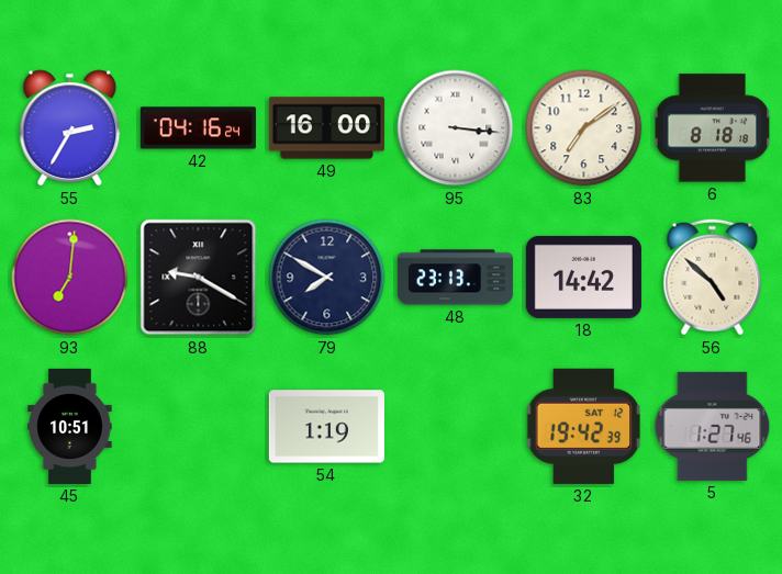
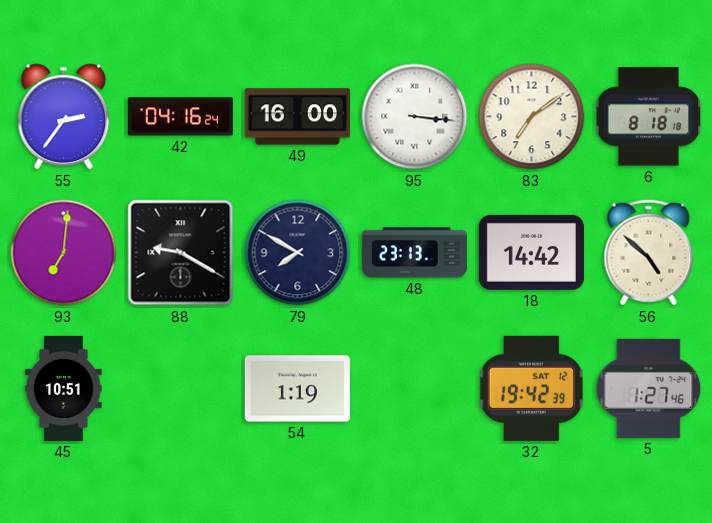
55: 2:35 -> 2:36 (64, 117)
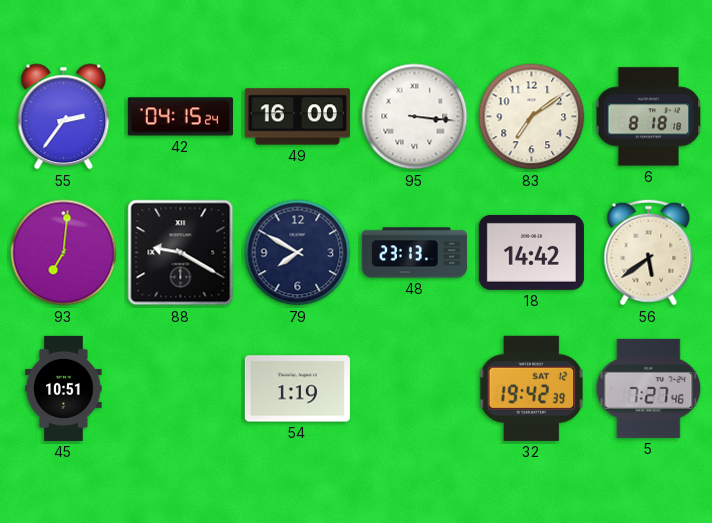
42: 04:16 -> 04:15 (180, 117)
56: 4:52 -> 5:39 (649, 253)
5: 1:27 -> 7:27 (649, 388)
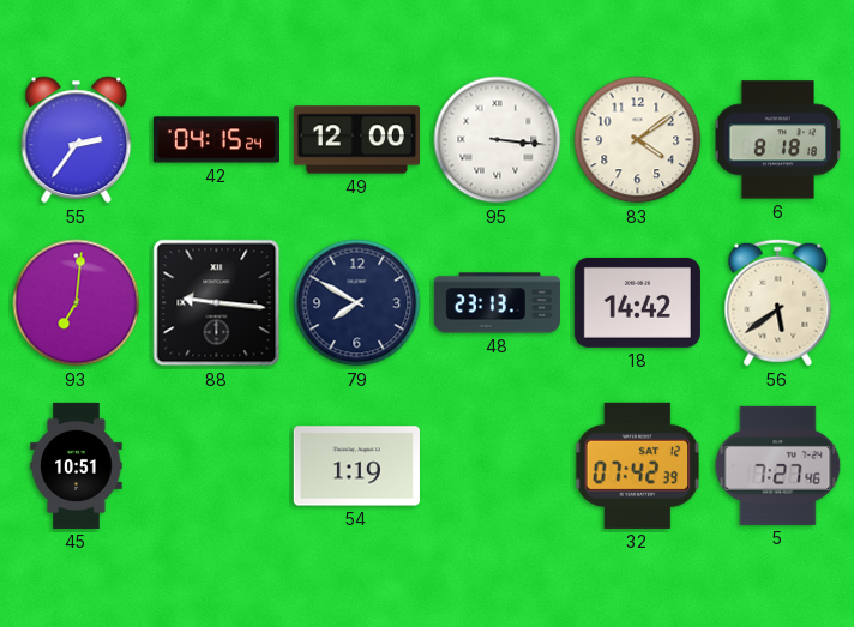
49: 16:00 -> 12:00 (356, 140)
83: 7:09 -> 4:09 (638, 140)
88: 9:20 -> 9:16 (217, 303)
32: 19:42 -> 07:42 (638, 465)
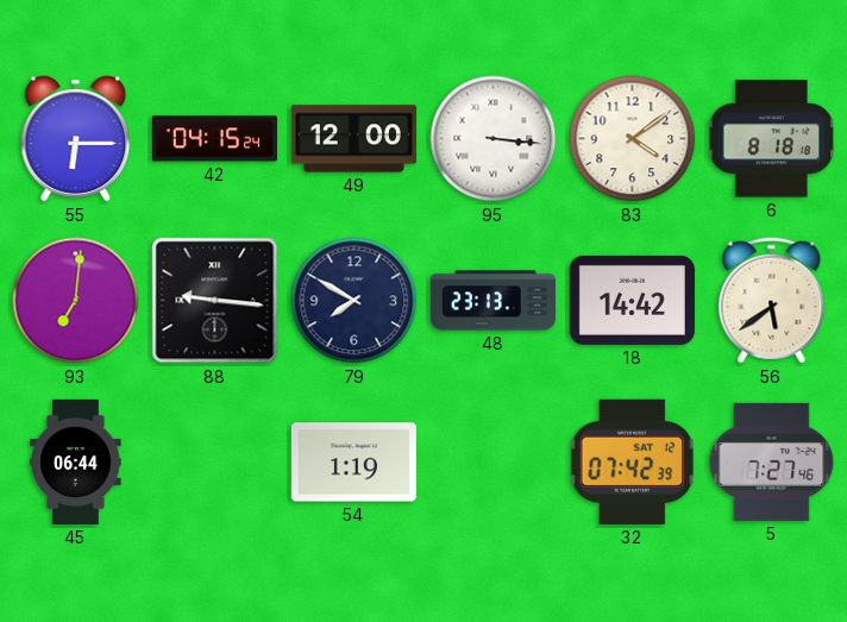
55: 2:36 -> 6:15 (76, 139)
45: 10:51 -> 06:44 (76, 461)
